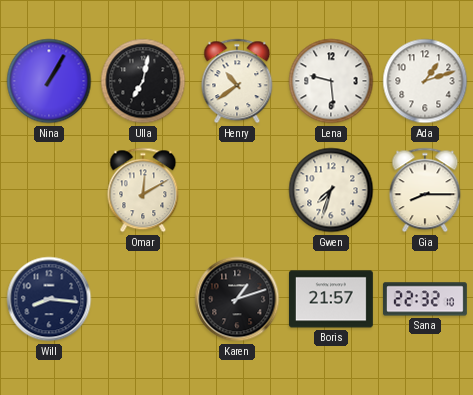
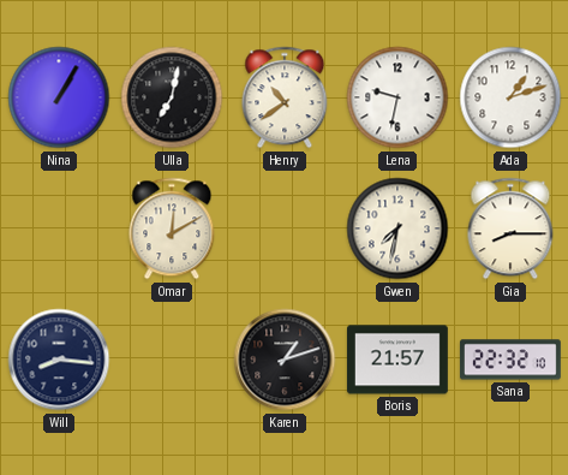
Lena: 9:29 -> 9:32 (397, 97)
Gwen: 7:33 -> 7:32 (397, 228)
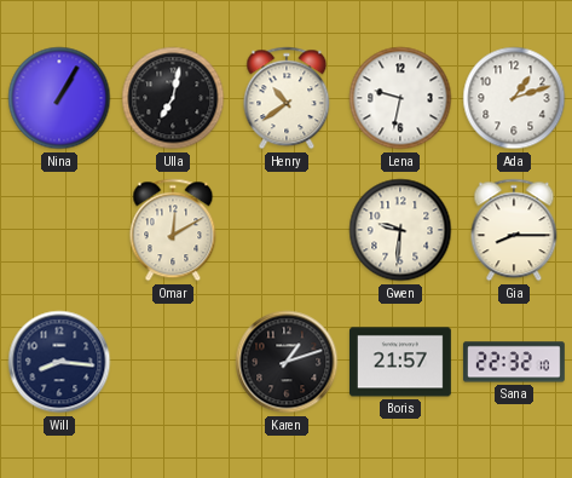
Gwen: 7:32 -> 9:31 (400, 230)
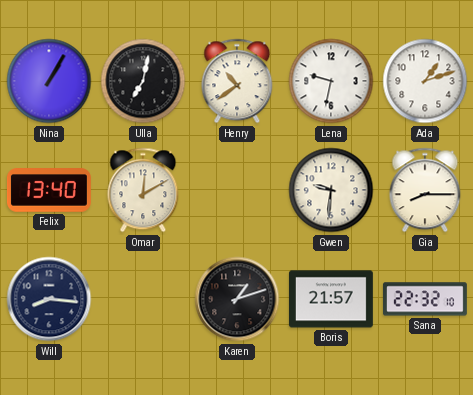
Felix: none -> 13:40 (49, 190)
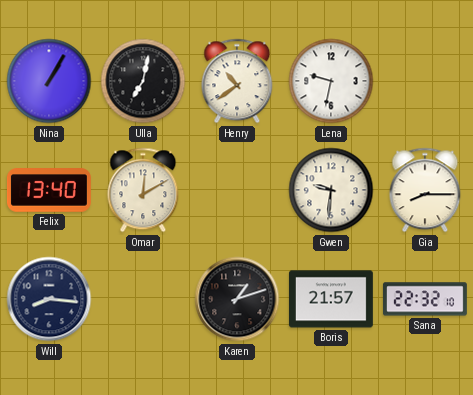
Ada: 1:12 -> none (425, 81)
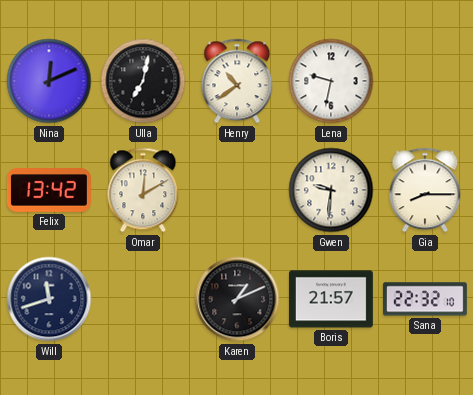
Nina: 1:05 -> 12:11 (49, 81)
Felix: 13:40 -> 13:42 (49, 190)
Will: 8:16 -> 11:42 (49, 299)
Karen: 1:12 -> 1:11 (237, 299)
